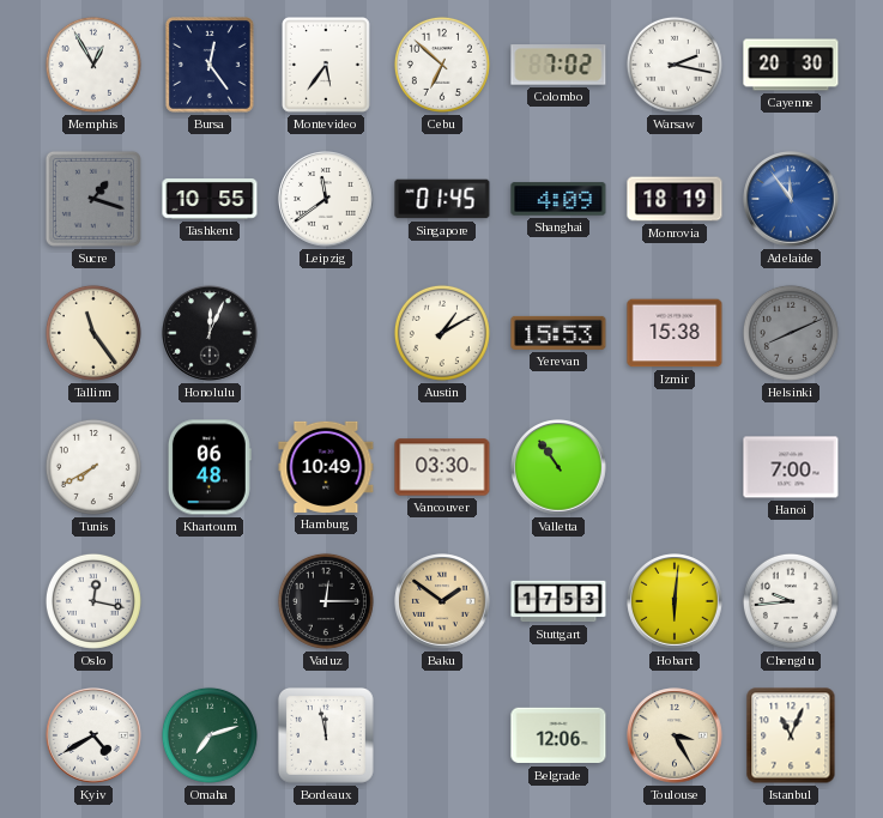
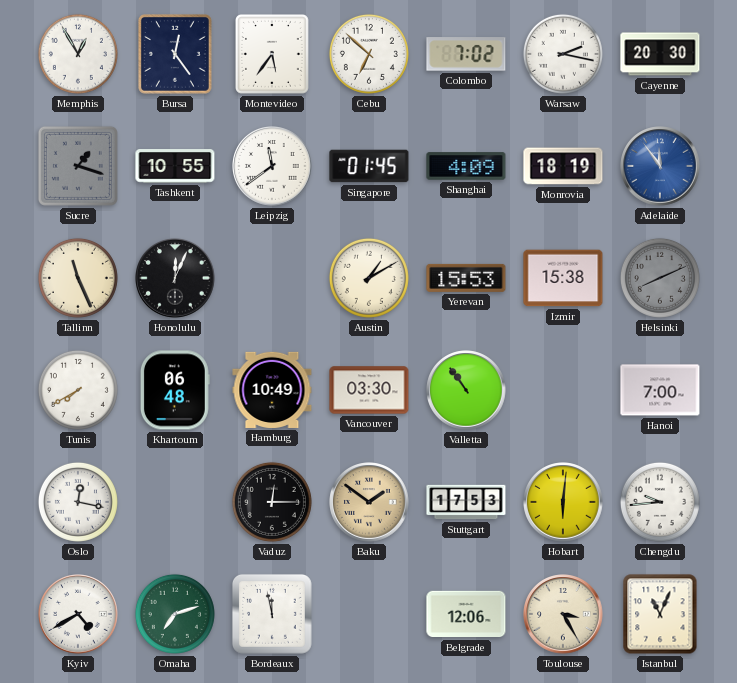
Tallinn: 11:24 -> 11:26 (78, 278)
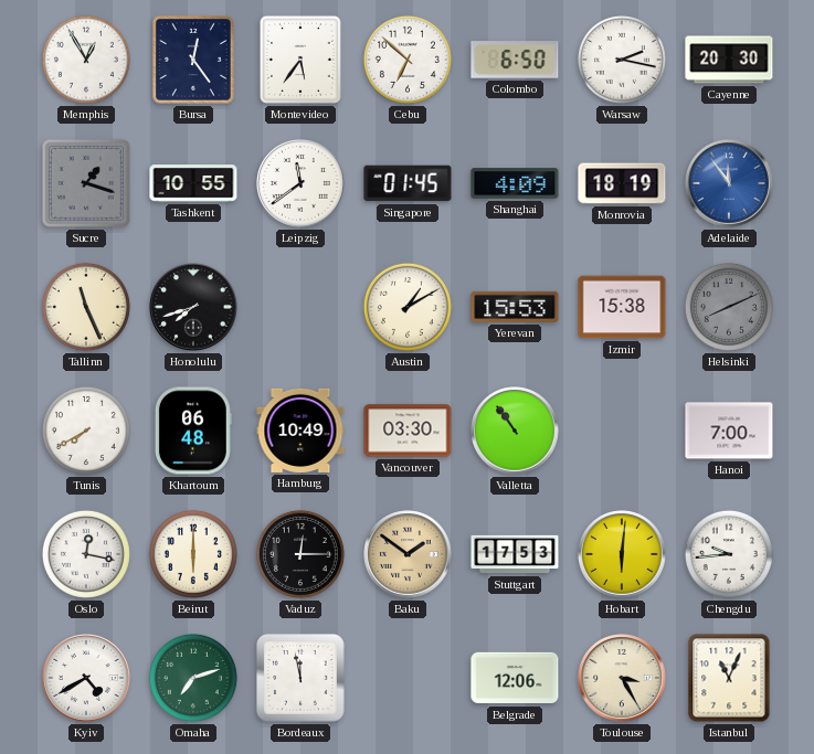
Colombo: 7:02 -> 6:50 (515, 60)
Honolulu: 12:04 -> 7:42 (193, 307)
Beirut: none -> 6:00 (193, 554)
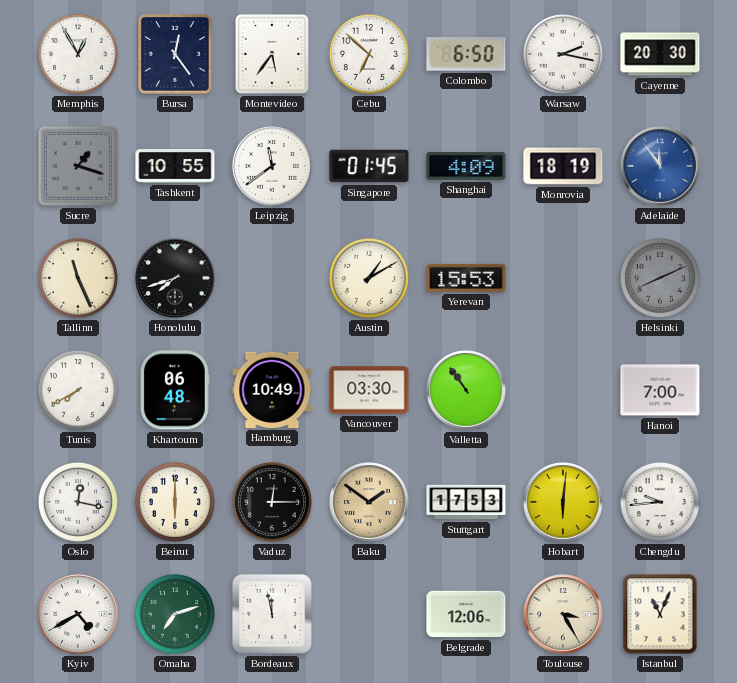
Izmir: 15:38 -> none (622, 307)
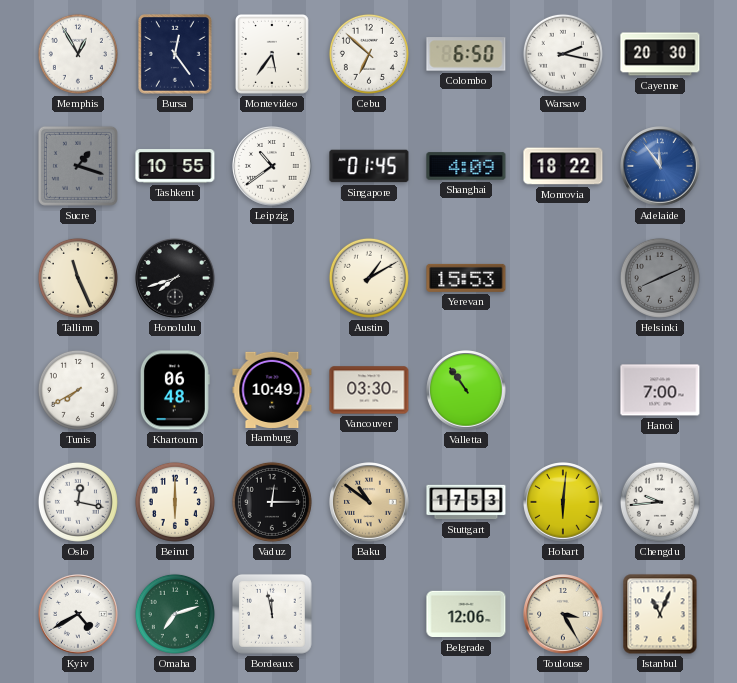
Leipzig: 11:39 -> 10:39 (272, 166)
Monrovia: 18:19 -> 18:22 (563, 166)
Baku: 1:51 -> 10:51 (369, 502)
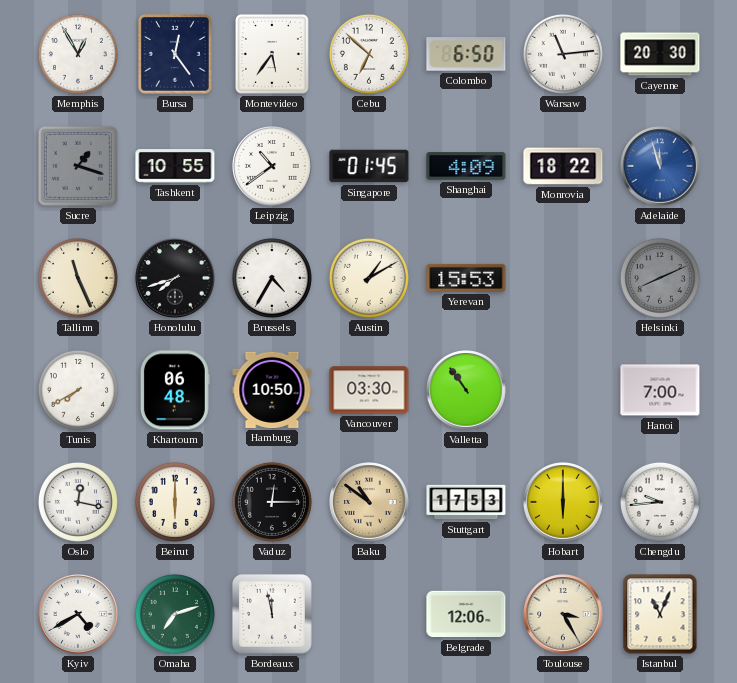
Warsaw: 2:17 -> 11:14 (563, 54)
Adelaide: 11:54 -> 11:57 (660, 166)
Brussels: none -> 4:35 (272, 278)
Hamburg: 10:49 -> 10:50 (272, 390)
Hobart: 6:01 -> 6:00 (563, 502)
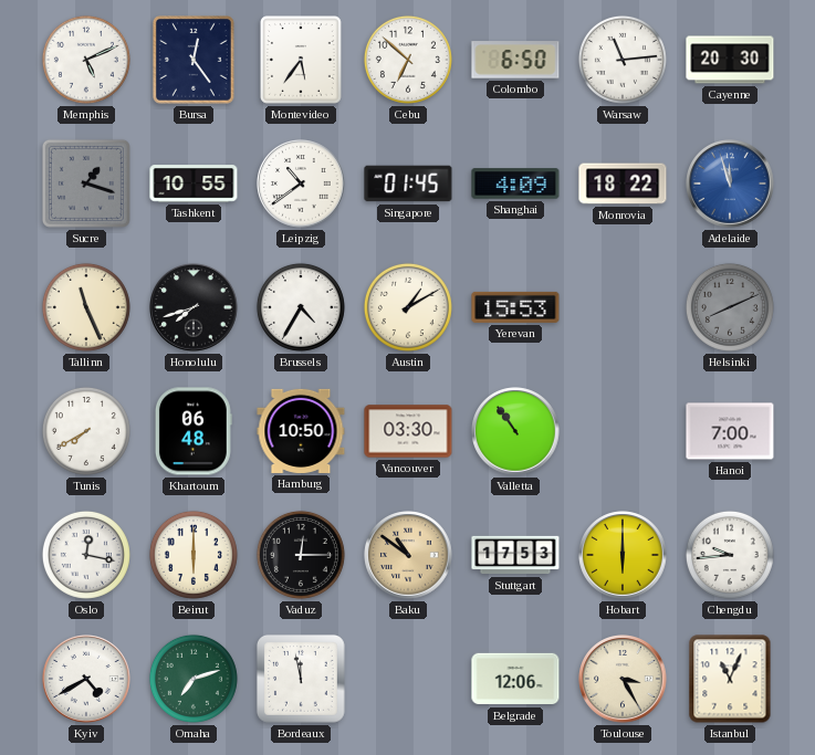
Memphis: 12:55 -> 5:11 (86, 60)
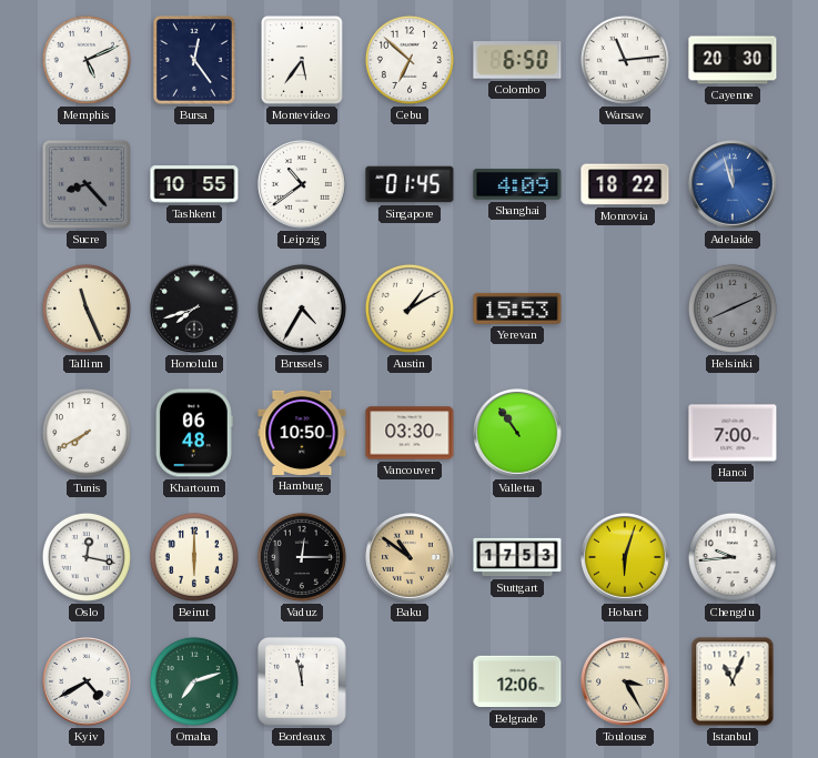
Sucre: 1:18 -> 8:23 (87, 184)
Hobart: 6:00 -> 6:03 (625, 557)
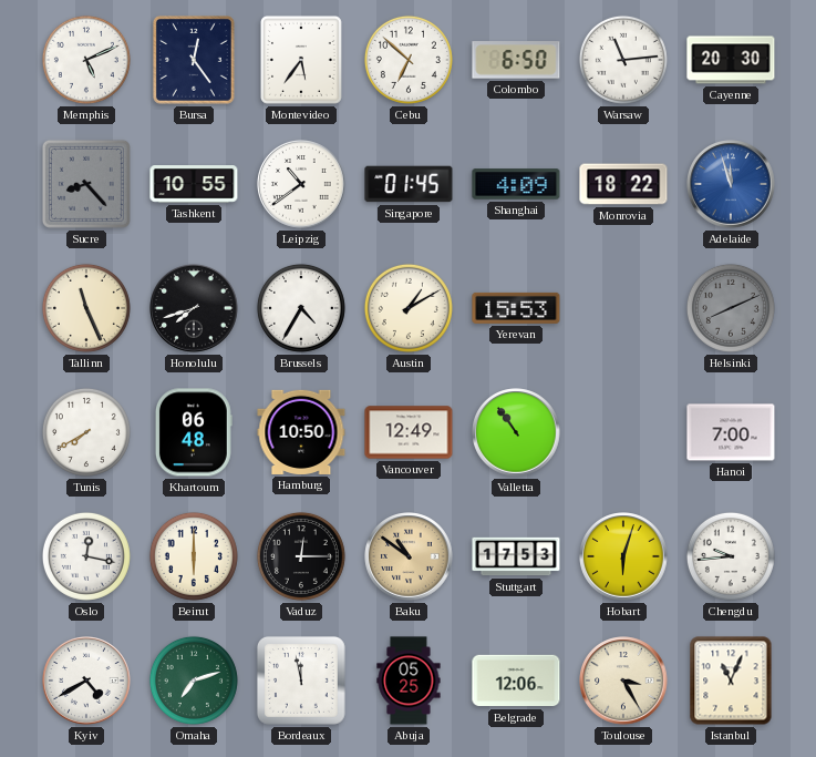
Vancouver: 03:30 -> 12:49 (409, 432)
Abuja: none -> 05:25 (409, 681)
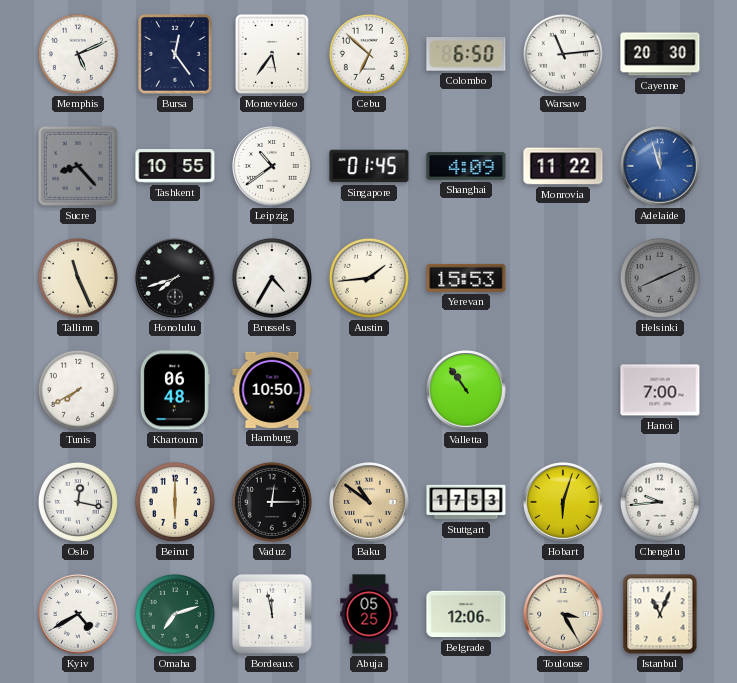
Monrovia: 18:22 -> 11:22 (563, 166)
Austin: 1:10 -> 1:44 (369, 278)
Vancouver: 12:49 -> none (409, 432)
